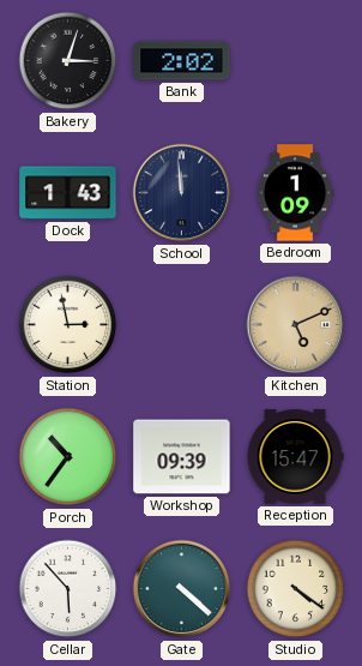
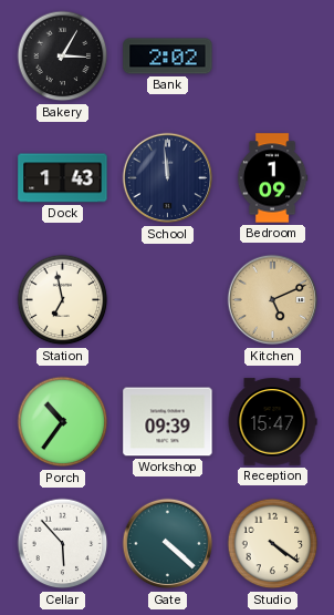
Bakery: 3:03 -> 3:05 (63, 57)
Station: 2:58 -> 6:58 (63, 300)
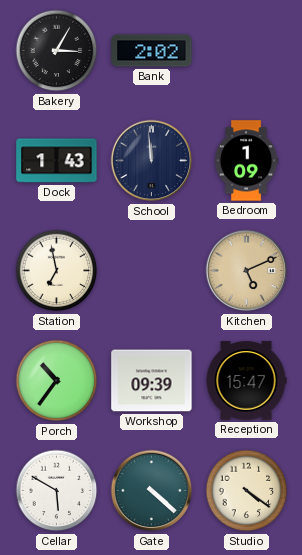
Cellar: 5:53 -> 5:50 (57, 491)
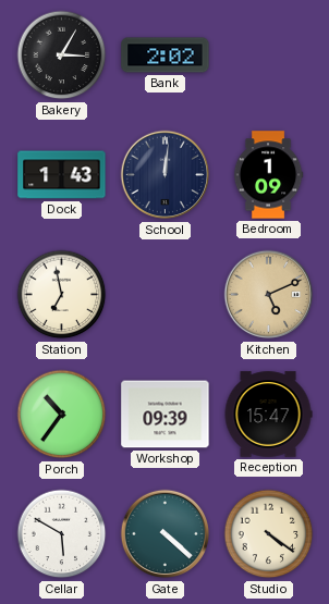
School: 11:59 -> 12:01 (166, 175)
